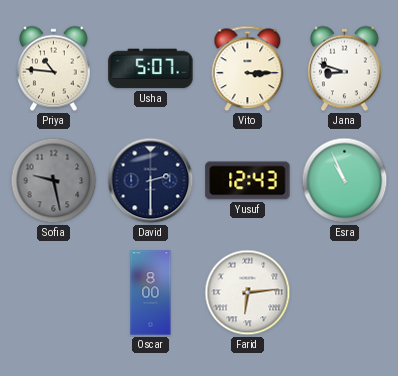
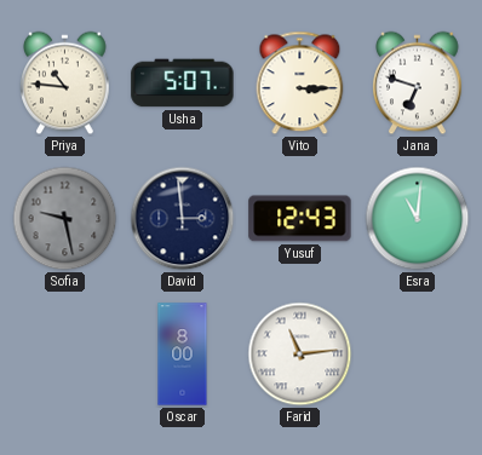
Jana: 8:48 -> 6:48 (418, 83)
David: 2:30 -> 2:59 (183, 219)
Esra: 10:56 -> 11:01 (418, 219)
Farid: 6:14 -> 11:14 (300, 355)
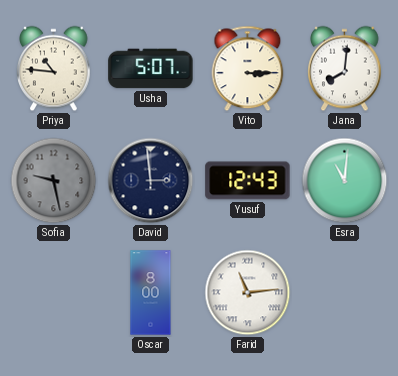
Jana: 6:48 -> 8:01 (345, 69)
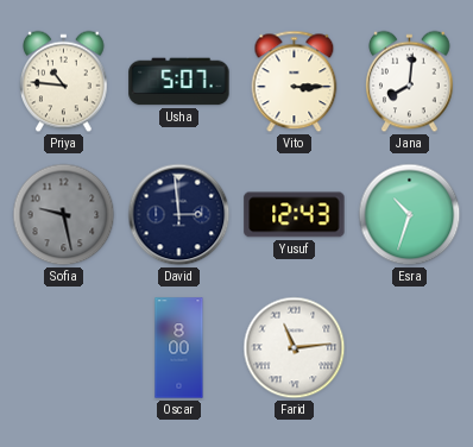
Esra: 11:01 -> 10:33 (410, 215)
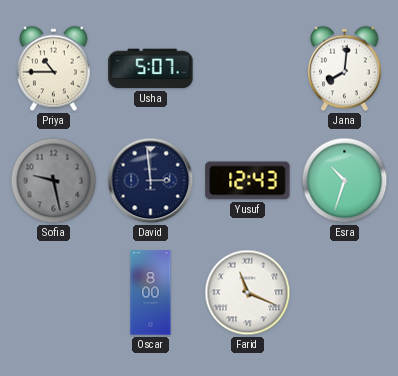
Priya: 10:46 -> 10:45 (54, 69)
Vito: 3:15 -> none (295, 82)
Farid: 11:14 -> 11:19 (248, 293)
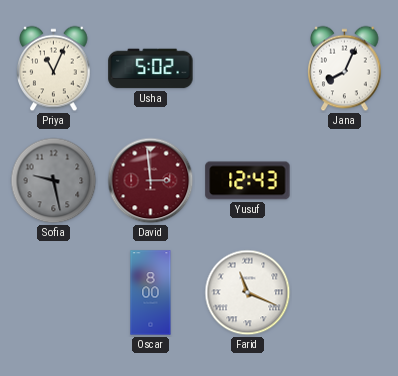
Priya: 10:45 -> 11:04 (54, 69)
Usha: 5:07 -> 5:02 (151, 69)
Jana: 8:01 -> 8:04 (345, 69)
David dial: navy -> burgundy (151, 181)
Esra: 10:33 -> none (345, 181)
